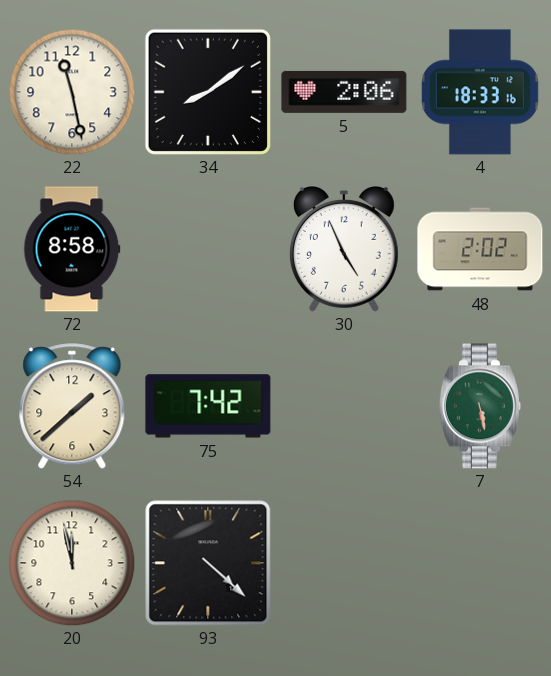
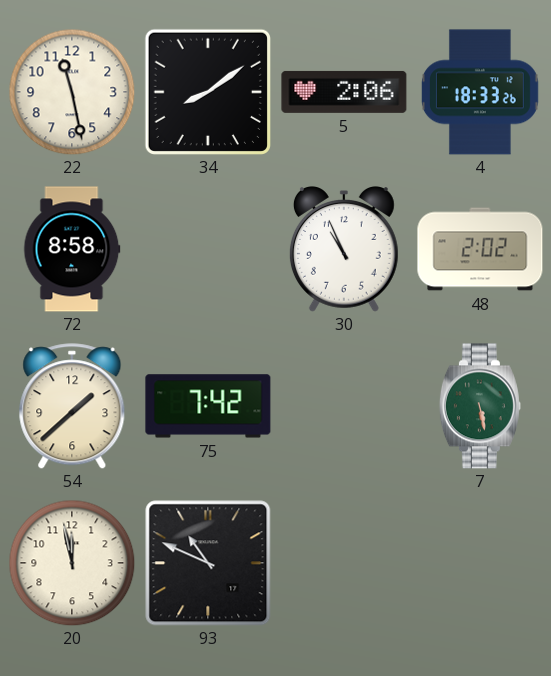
4: 18:33:16 -> 18:33:26 (480, 92)
30: 4:56 -> 10:56 (344, 250)
93: 4:22 -> 10:49 (208, 563)
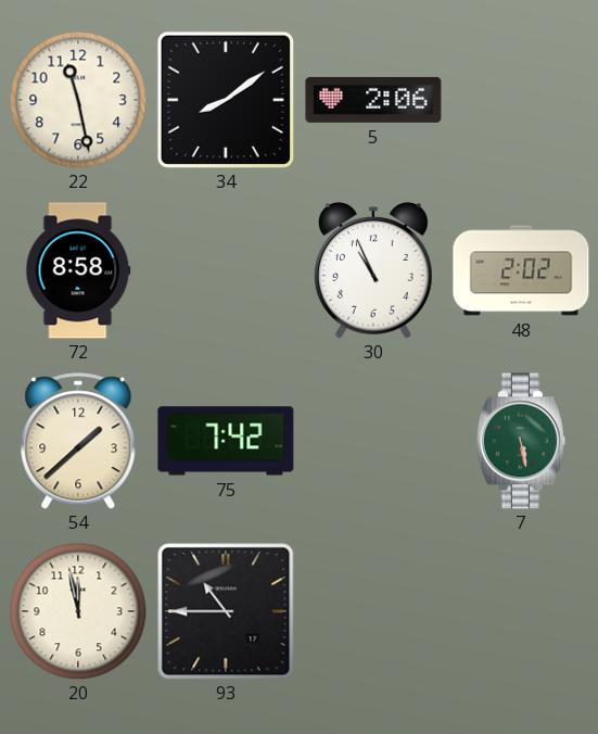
4: 18:33 -> none (480, 92)
93: 10:49 -> 10:45 (226, 611)
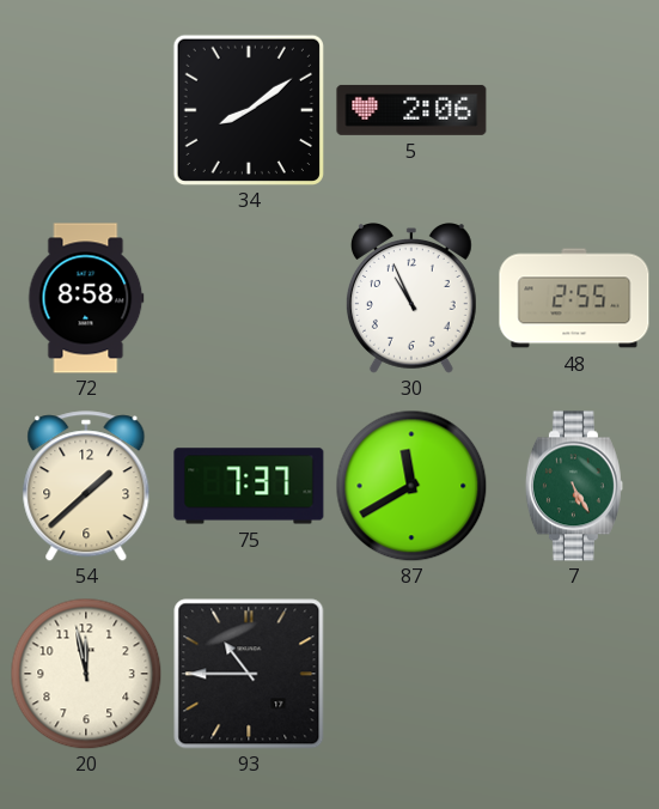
22: 11:28 -> none (78, 100)
48: 2:02 -> 2:55 (574, 298)
75: 7:42 -> 7:37 (249, 486)
87: none -> 11:40 (411, 486)
7: 5:28 -> 5:25 (574, 486)
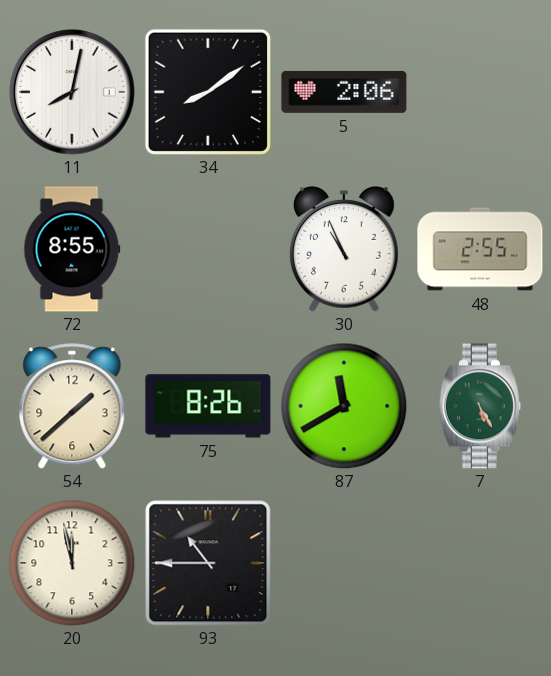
11: none -> 8:02 (72, 92)
72: 8:58 -> 8:55 (72, 249)
75: 7:37 -> 8:26 (208, 406)
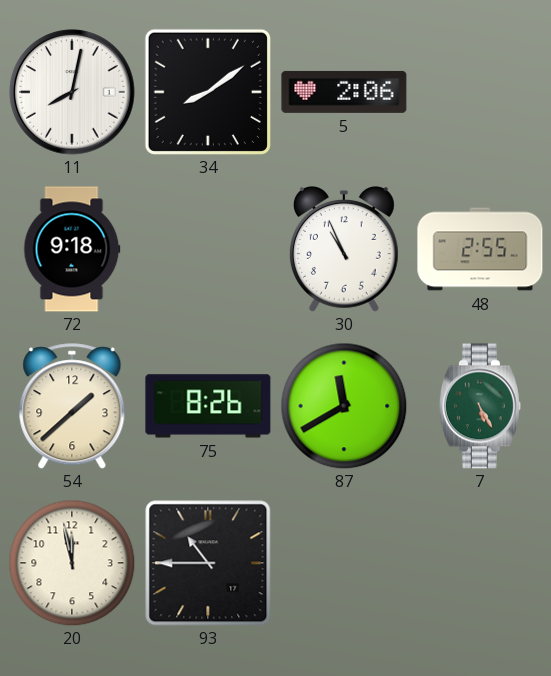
72: 8:55 -> 9:18 (72, 249)
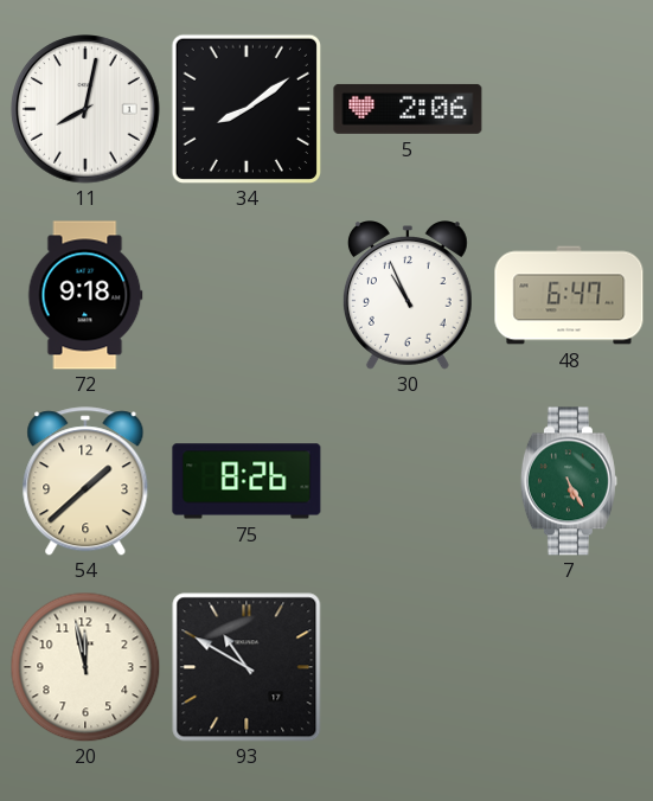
48: 2:55 -> 6:47 (569, 295)
87: 11:40 -> none (344, 406)
93: 10:45 -> 10:50 (247, 667)
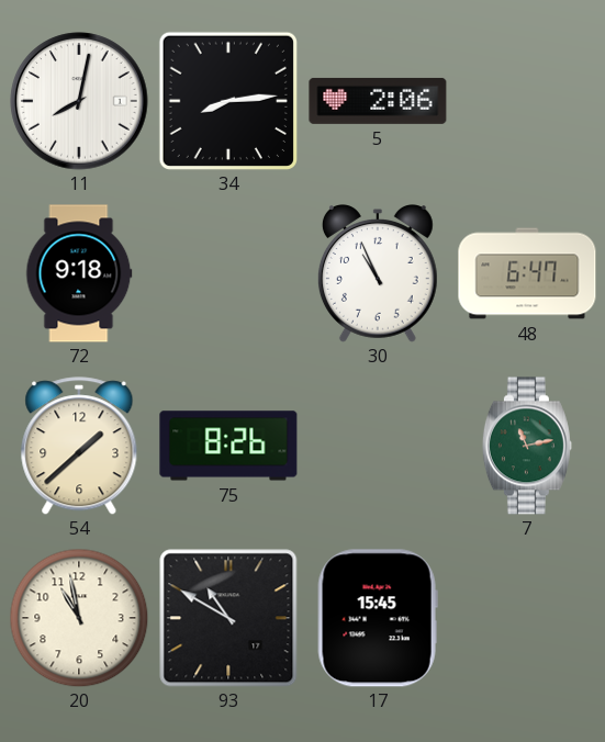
34: 8:09 -> 8:14 (227, 100)
7: 5:25 -> 11:13 (527, 446)
20: 11:58 -> 10:58 (79, 618)
17: none -> 15:45 (378, 618)
